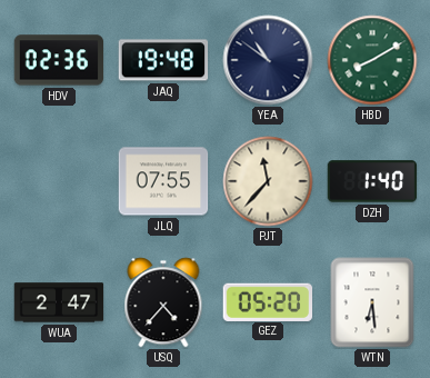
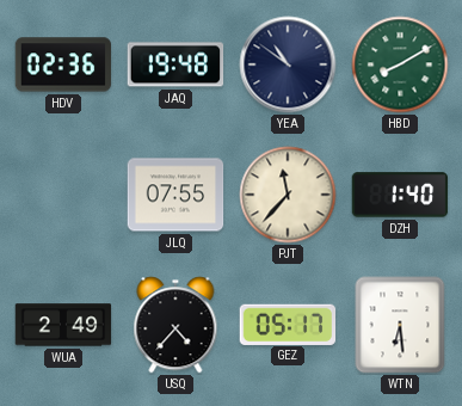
WUA: 2:47 -> 2:49 (63, 325)
GEZ: 05:20 -> 05:17 (288, 324)
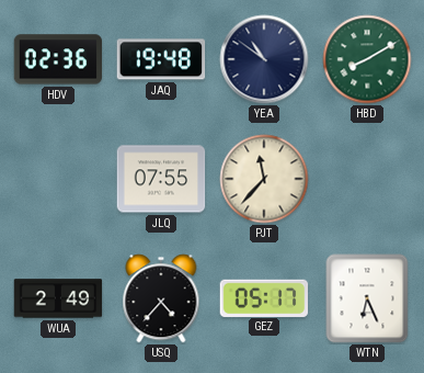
DZH: 1:40 -> none (400, 195)
WTN: 6:29 -> 6:26 (367, 298)
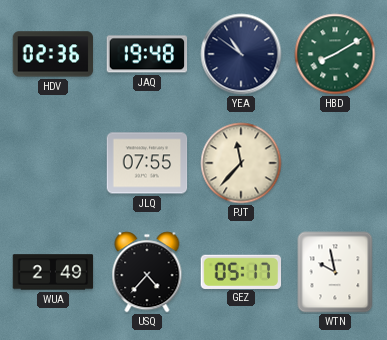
WTN: 6:26 -> 9:58 (335, 272)
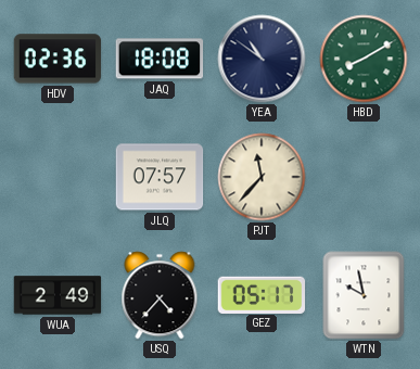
JAQ: 19:48 -> 18:08 (160, 59)
JLQ: 07:55 -> 07:57 (160, 177)
